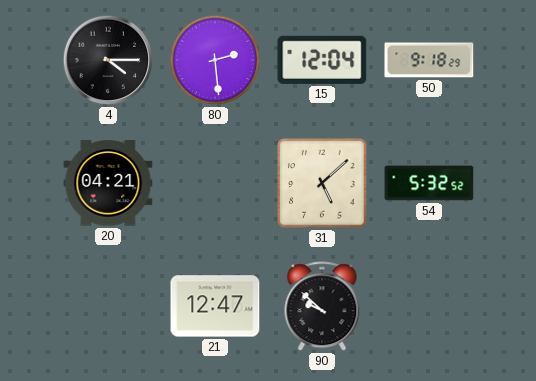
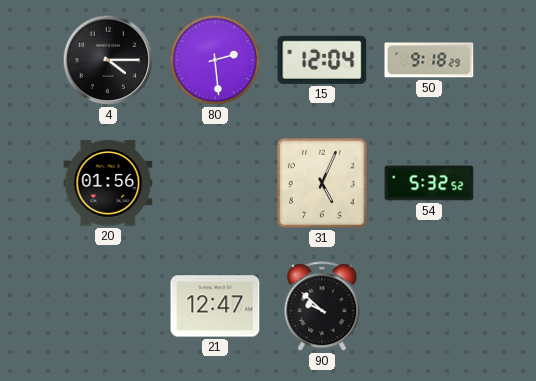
20: 04:21 -> 01:56 (108, 183)
31: 5:08 -> 5:04 (322, 183)
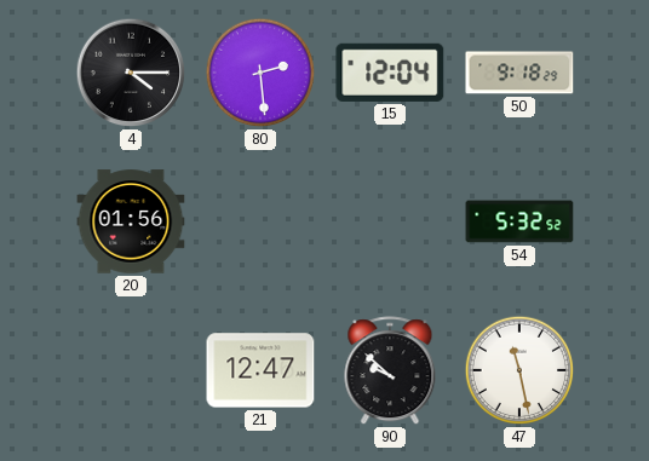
31: 5:04 -> none (322, 183)
47: none -> 11:28 (519, 370)
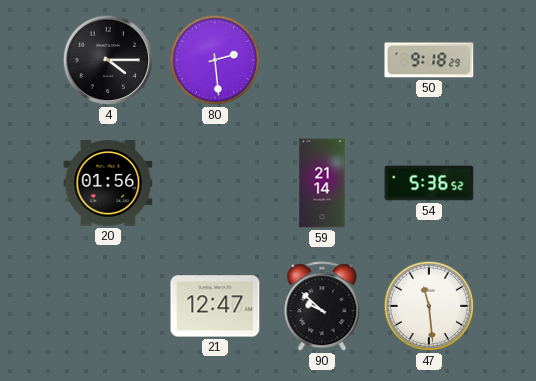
15: 12:04 -> none (390, 73)
59: none -> 21:14 (322, 183)
54: 5:32 -> 5:36 (429, 183)
47: 11:28 -> 11:29 (429, 306)
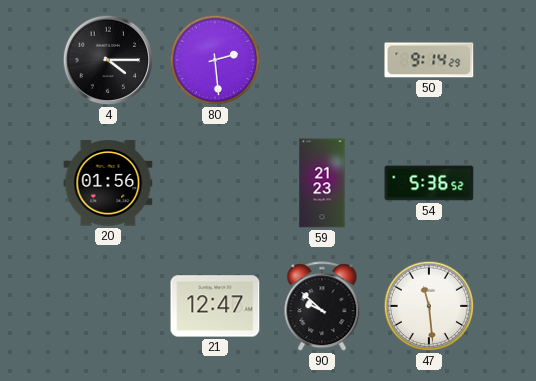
50: 9:18 -> 9:14 (429, 60)
59: 21:14 -> 21:23 (322, 183)
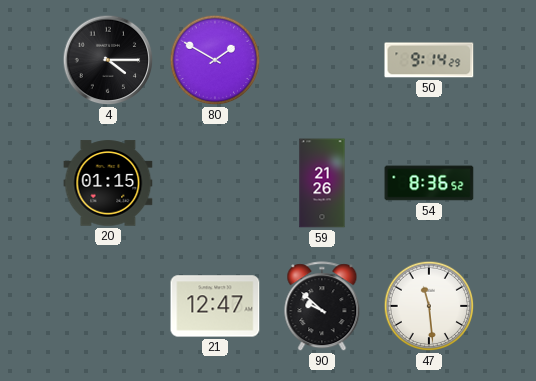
80: 2:29 -> 1:50 (215, 60)
20: 01:56 -> 01:15 (108, 183)
59: 21:23 -> 21:26 (322, 183)
54: 5:36 -> 8:36 (429, 183)
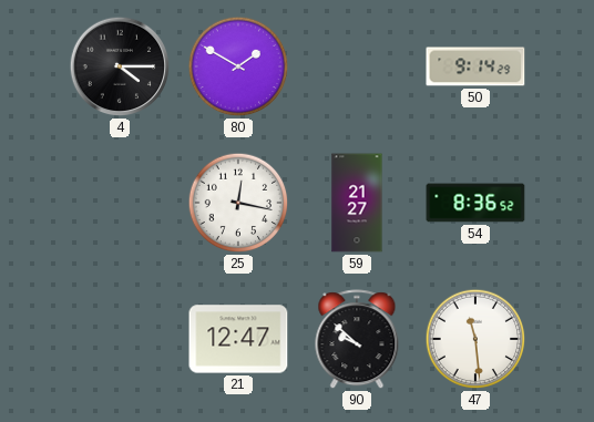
20: 01:15 -> none (108, 183)
25: none -> 12:17 (238, 203)
59: 21:26 -> 21:27 (357, 203)
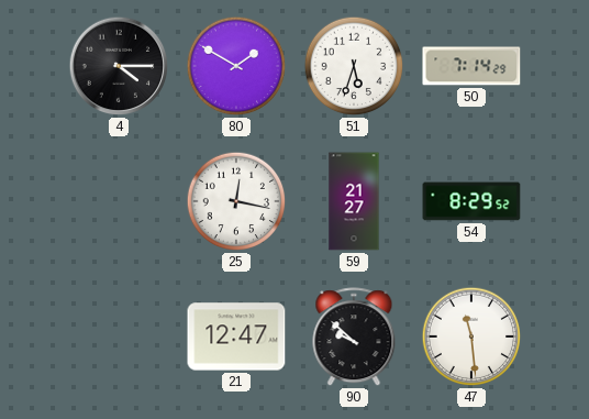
51: none -> 5:33 (354, 66)
50: 9:14 -> 7:14 (471, 66)
54: 8:36 -> 8:29 (471, 201)
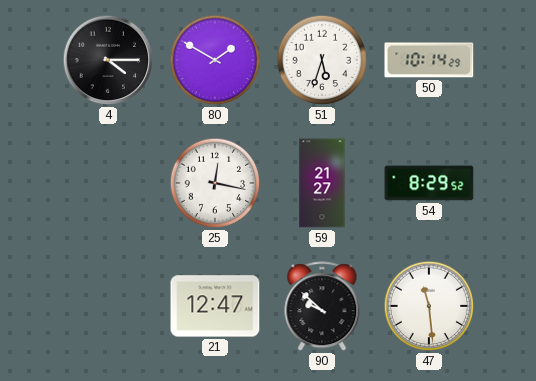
50: 7:14 -> 10:14 (429, 60)
